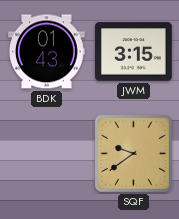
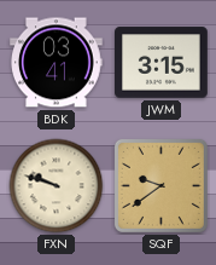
BDK: 01:43 -> 03:41 (57, 63)
FXN: none -> 9:48 (57, 186)
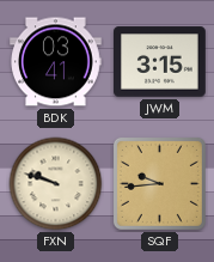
SQF: 9:39 -> 9:44 (159, 183)
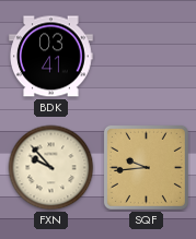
JWM: 3:15 -> none (160, 62)
FXN: 9:48 -> 9:53 (51, 168)
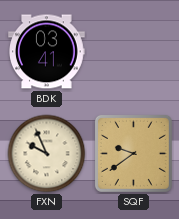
FXN: 9:53 -> 9:56 (47, 154)
SQF: 9:44 -> 9:39 (133, 153)
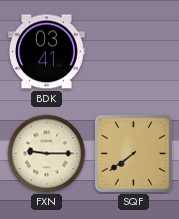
FXN: 9:56 -> 9:15 (47, 154)
SQF: 9:39 -> 7:39 (133, 153)
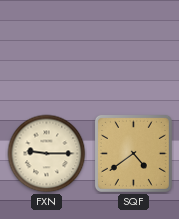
BDK: 03:41 -> none (47, 52)
SQF: 7:39 -> 4:39 (133, 153)
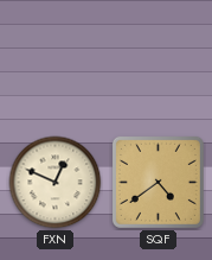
FXN: 9:15 -> 12:49 (56, 183)
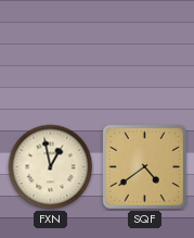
FXN: 12:49 -> 12:58 (51, 167)
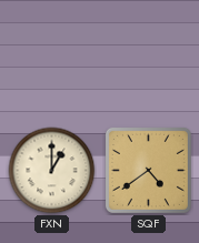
FXN: 12:58 -> 1:00 (52, 171)
